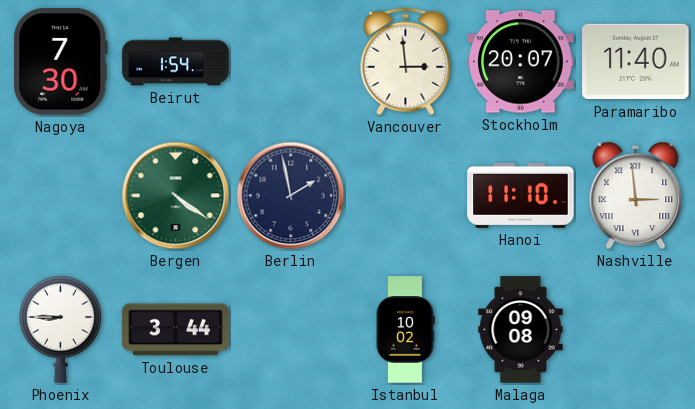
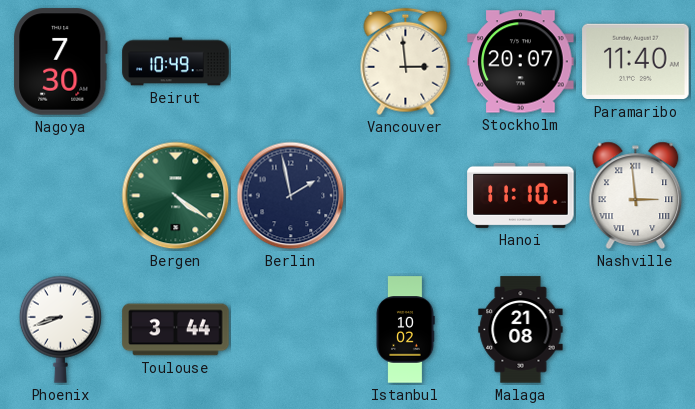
Beirut: 1:54 -> 10:49 (176, 62)
Phoenix: 8:45 -> 8:42 (60, 329)
Malaga: 09:08 -> 21:08 (521, 330)
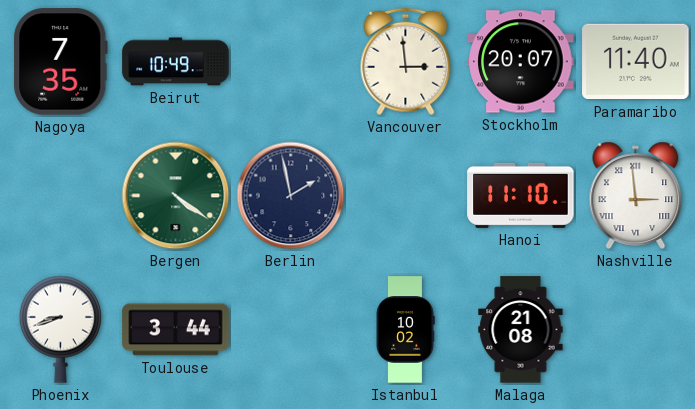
Nagoya: 7:30 -> 7:35 (61, 62)
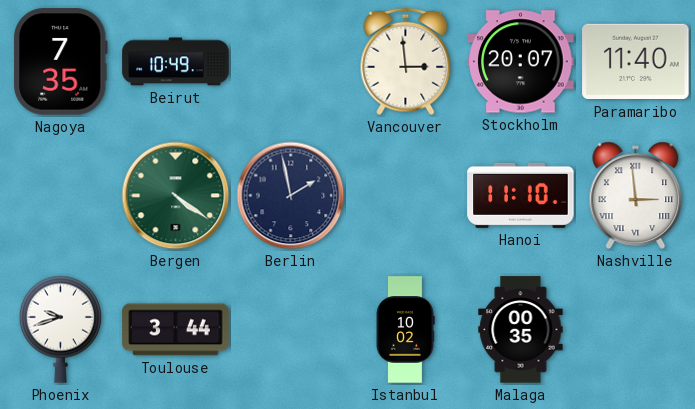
Phoenix: 8:42 -> 9:42 (60, 329)
Malaga: 21:08 -> 00:35 (521, 330)
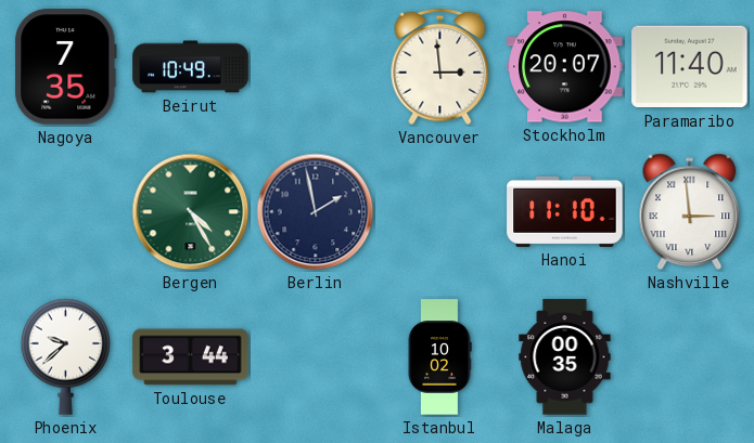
Bergen: 4:21 -> 4:25 (191, 212)
Phoenix: 9:42 -> 9:38 (65, 356)
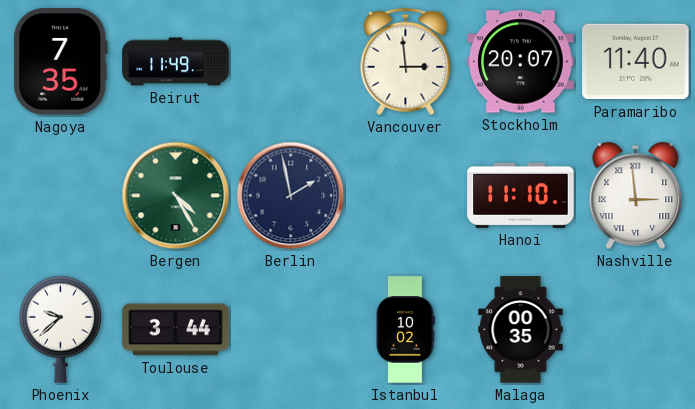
Beirut: 10:49 -> 11:49 (176, 62)
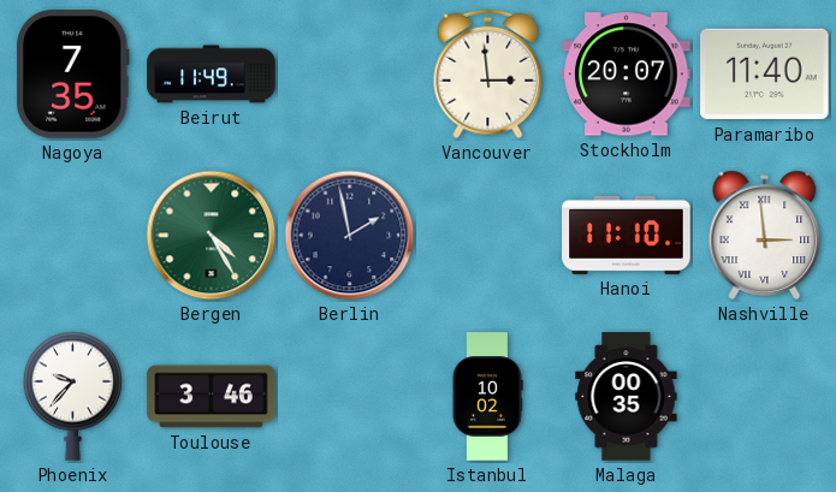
Phoenix: 9:38 -> 9:37 (72, 396)
Toulouse: 3:44 -> 3:46 (212, 397)
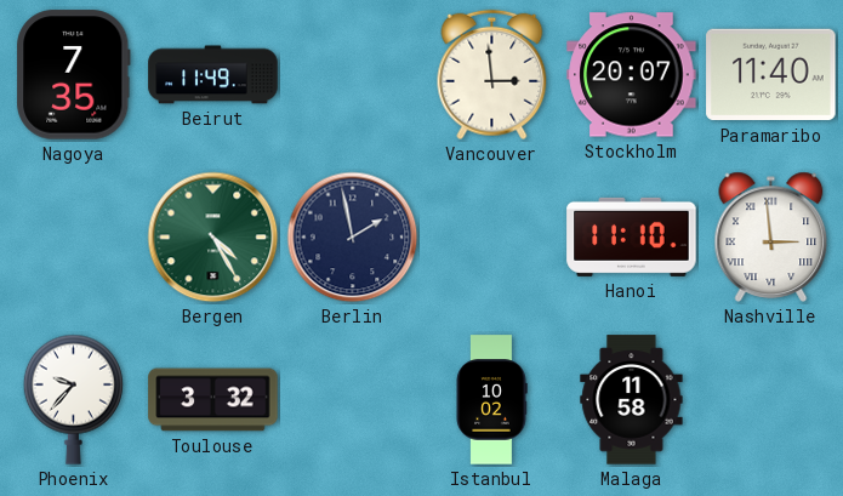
Toulouse: 3:46 -> 3:32 (213, 400)
Malaga: 00:35 -> 11:58 (632, 400)
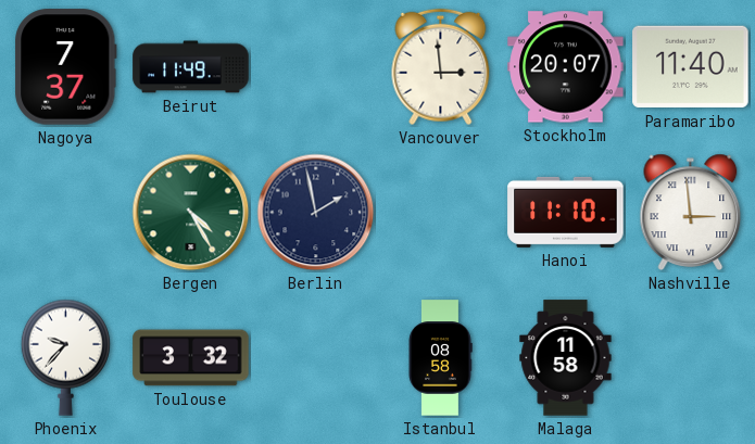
Nagoya: 7:35 -> 7:37 (66, 67)
Istanbul: 10:02 -> 08:58 (440, 358)
